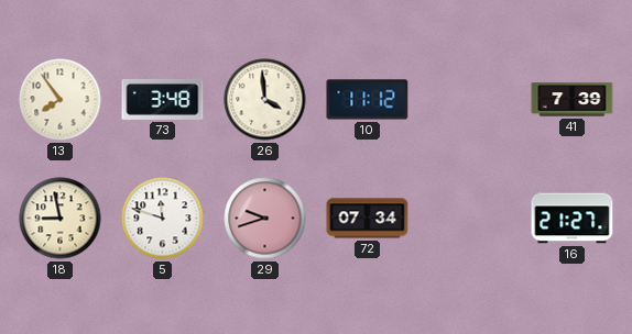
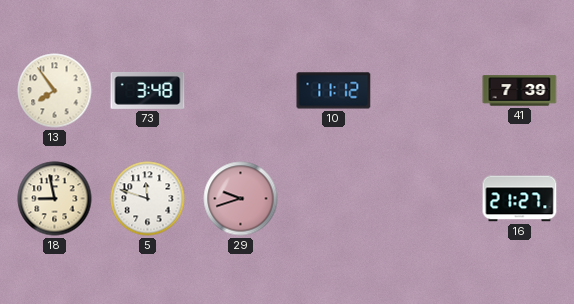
26: 3:59 -> none (265, 100)
72: 07:34 -> none (368, 219)
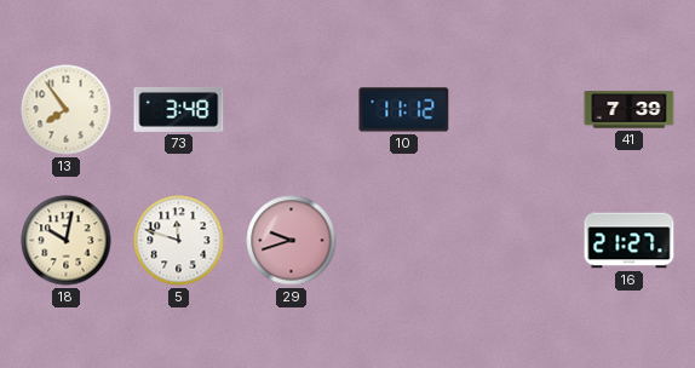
18: 8:58 -> 10:02 (67, 241)
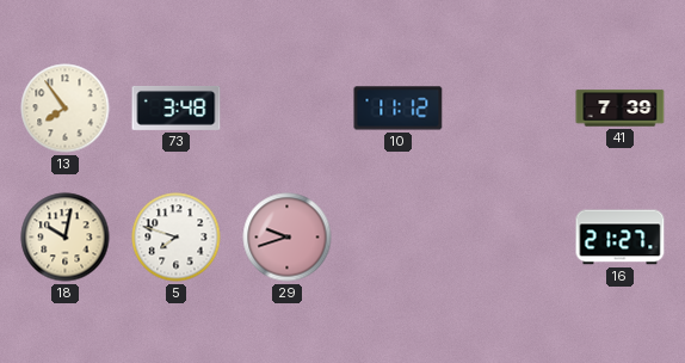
5: 11:48 -> 7:48 (177, 238)
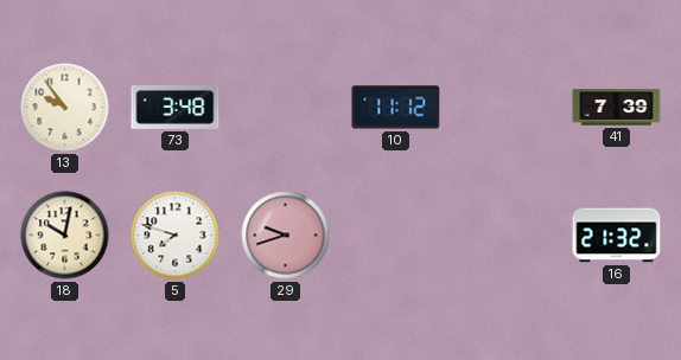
13: 7:54 -> 9:54 (65, 108)
16: 21:27 -> 21:32 (617, 236)
